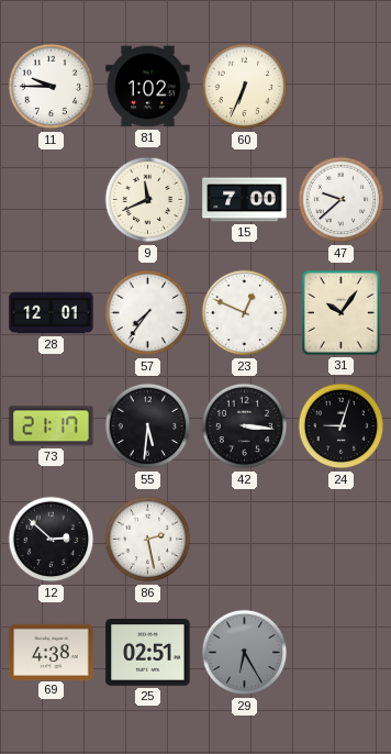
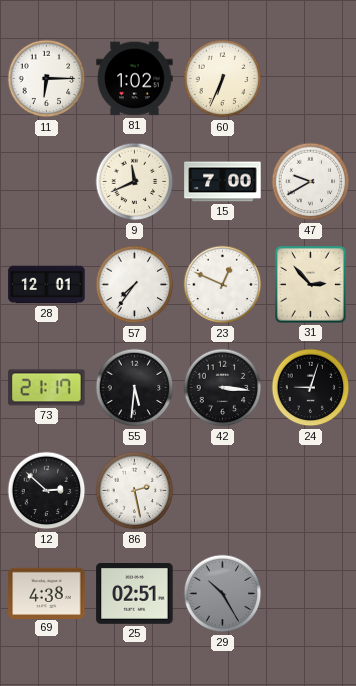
11: 9:45 -> 6:15 (47, 79)
47: 9:38 -> 9:40 (311, 182)
31: 10:06 -> 2:53 (311, 285)
29: 6:25 -> 10:25 (223, 594)
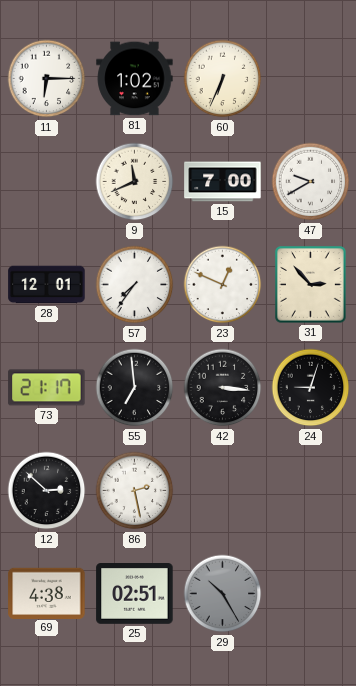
55: 5:31 -> 6:59 (135, 388)
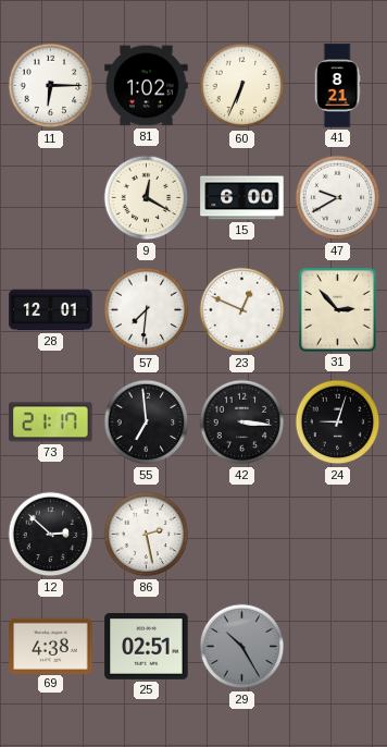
41: none -> 8:21 (337, 86)
9: 11:41 -> 12:20 (147, 198)
15: 7:00 -> 6:00 (242, 198)
57: 7:36 -> 7:31 (147, 310)
